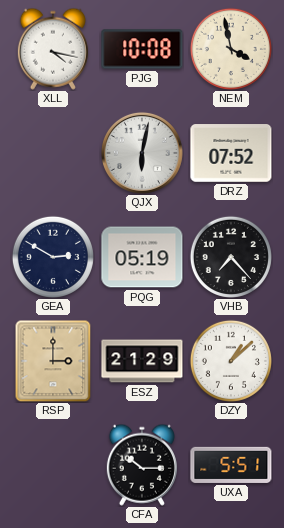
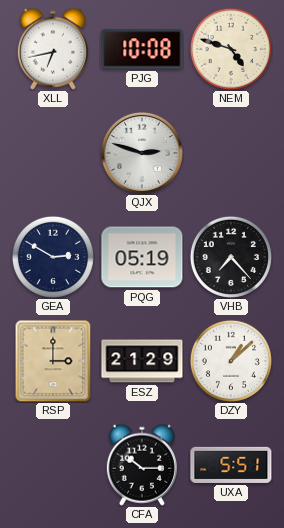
XLL: 4:17 -> 6:43 (53, 49)
NEM: 3:58 -> 4:48 (231, 49)
QJX: 6:02 -> 2:48 (142, 153)
DRZ: 07:52 -> none (231, 153)
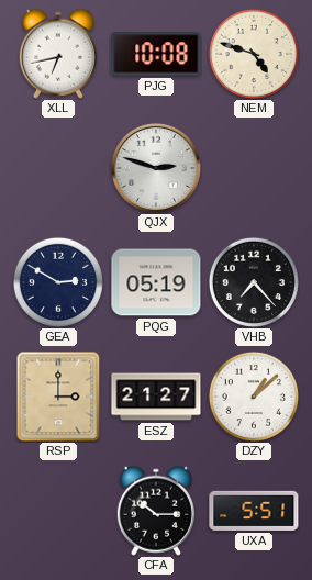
ESZ: 21:29 -> 21:27 (156, 397)
